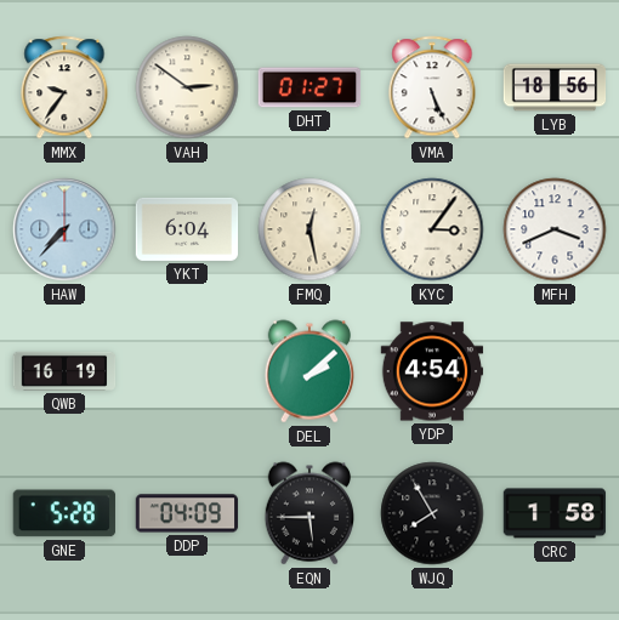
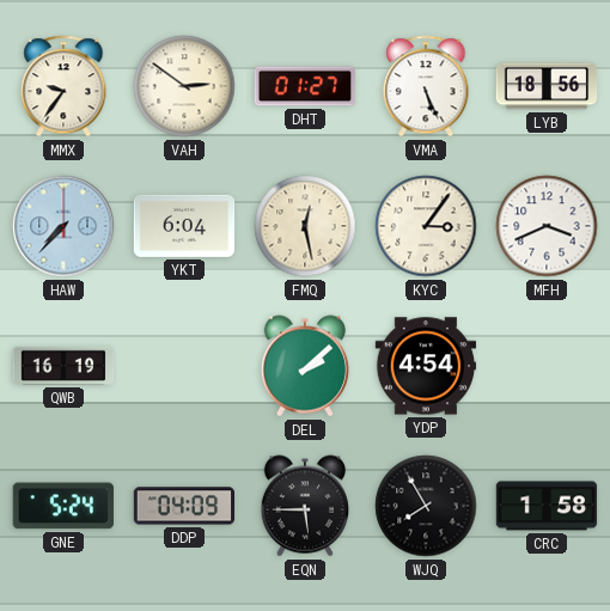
GNE: 5:28 -> 5:24 (63, 506)
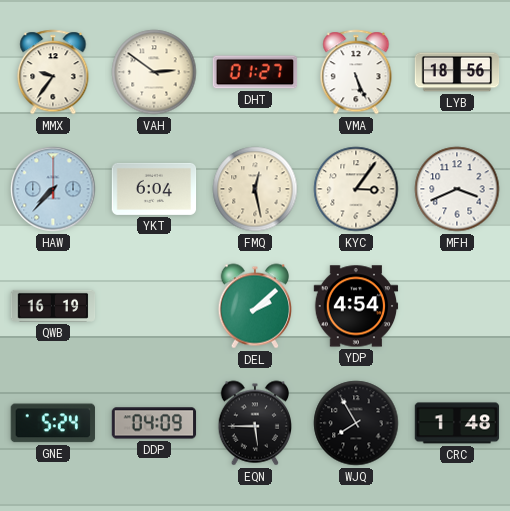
CRC: 1:58 -> 1:48 (457, 423)
